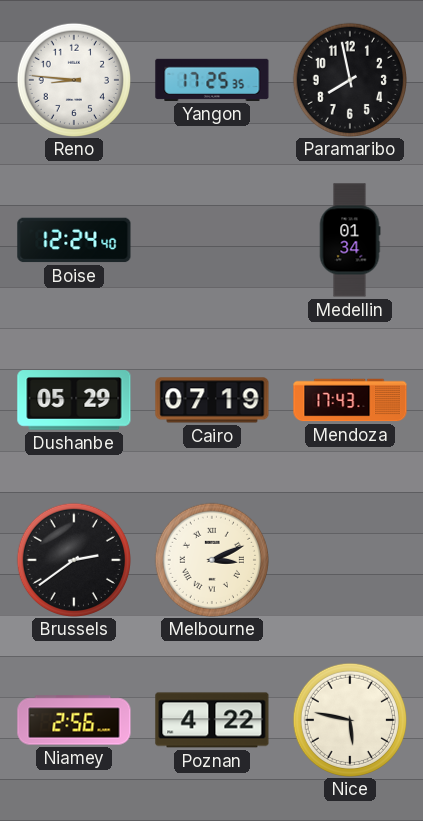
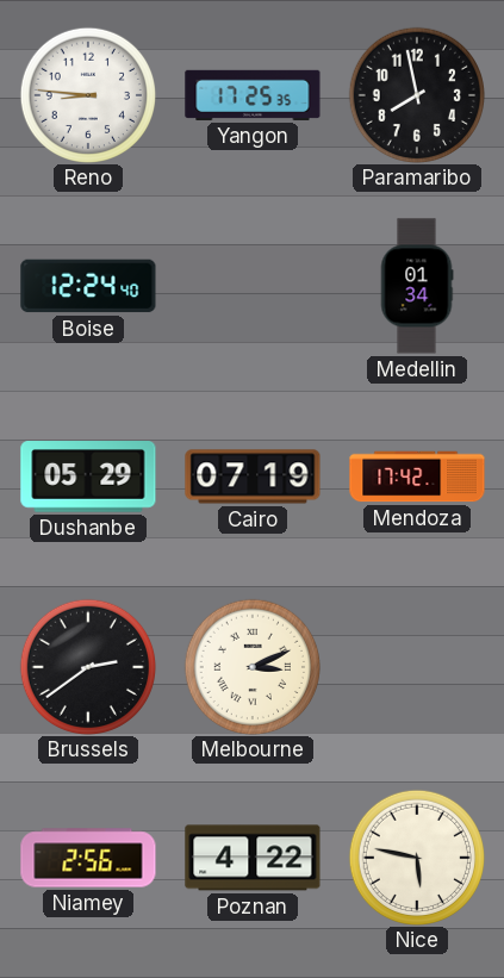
Mendoza: 17:43 -> 17:42 (417, 476)
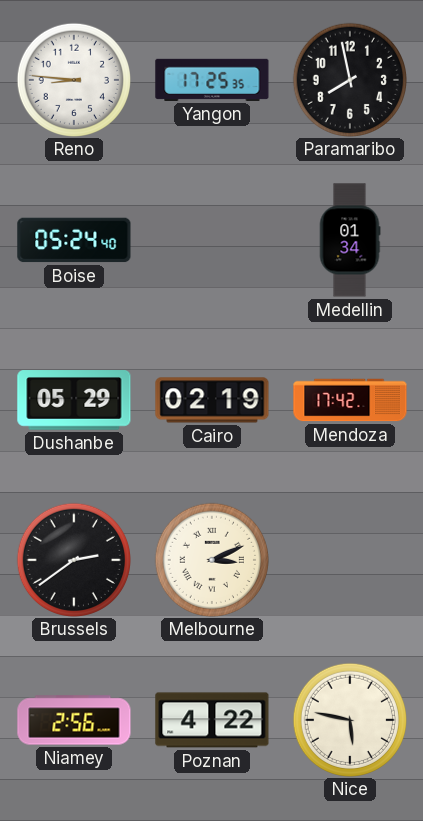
Boise: 12:24 -> 05:24 (74, 240)
Cairo: 07:19 -> 02:19 (212, 400)
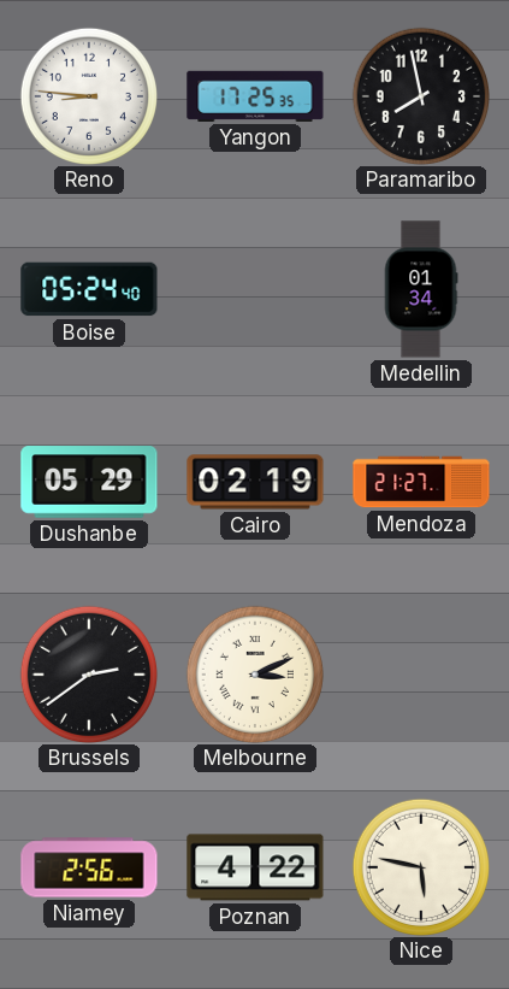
Mendoza: 17:42 -> 21:27 (421, 482)
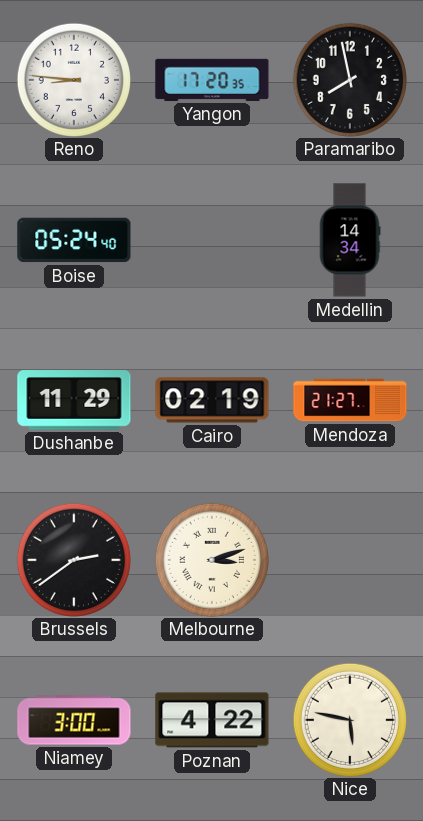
Yangon: 17:25 -> 17:20 (212, 80)
Medellin: 01:34 -> 14:34 (350, 240)
Dushanbe: 05:29 -> 11:29 (74, 400)
Melbourne: 3:11 -> 3:12 (211, 559)
Niamey: 2:56 -> 3:00 (74, 720)
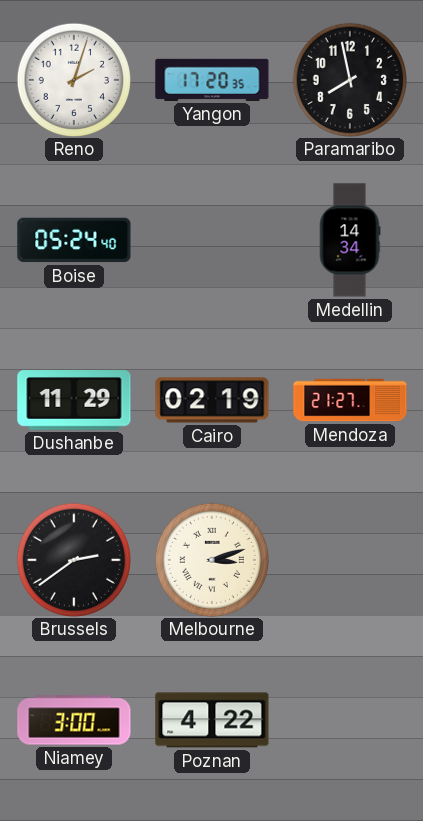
Reno: 8:46 -> 2:03 (73, 79)
Nice: 5:47 -> none (349, 719)
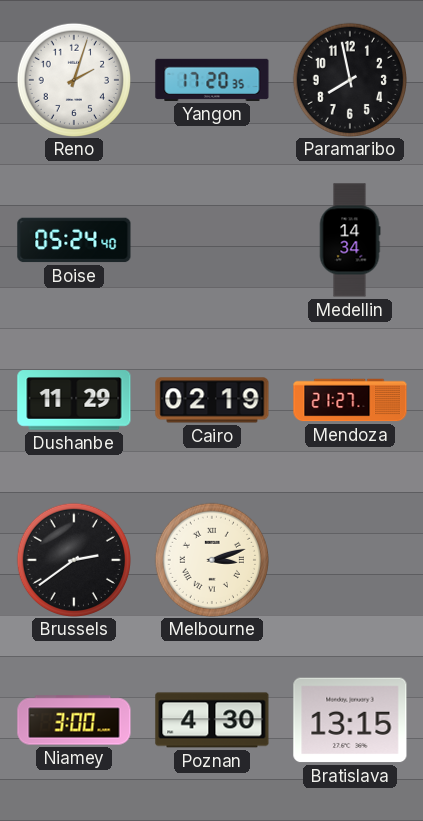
Poznan: 4:22 -> 4:30 (212, 720)
Bratislava: none -> 13:15 (350, 720)
